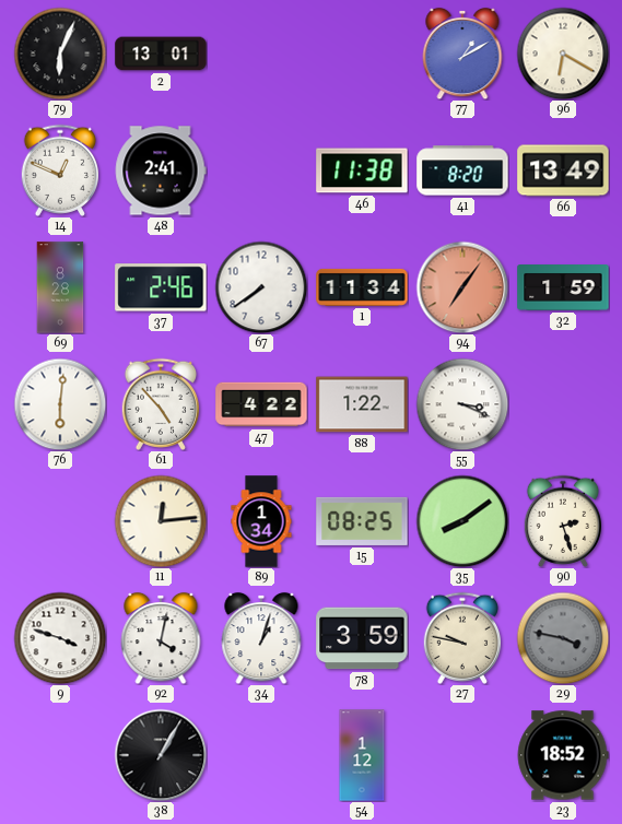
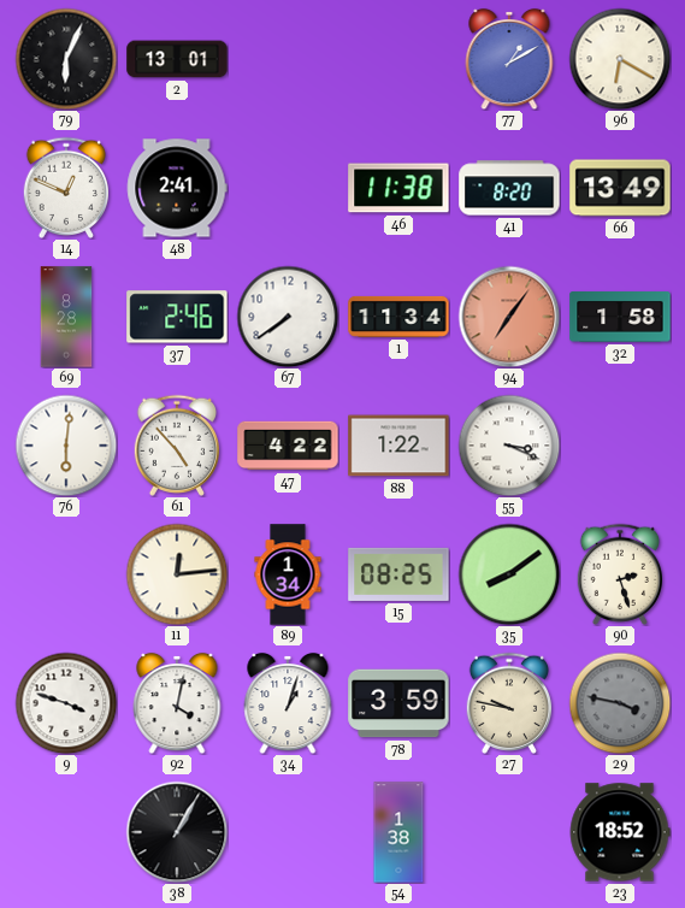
32: 1:59 -> 1:58 (620, 318)
54: 1:12 -> 1:38 (398, 832)
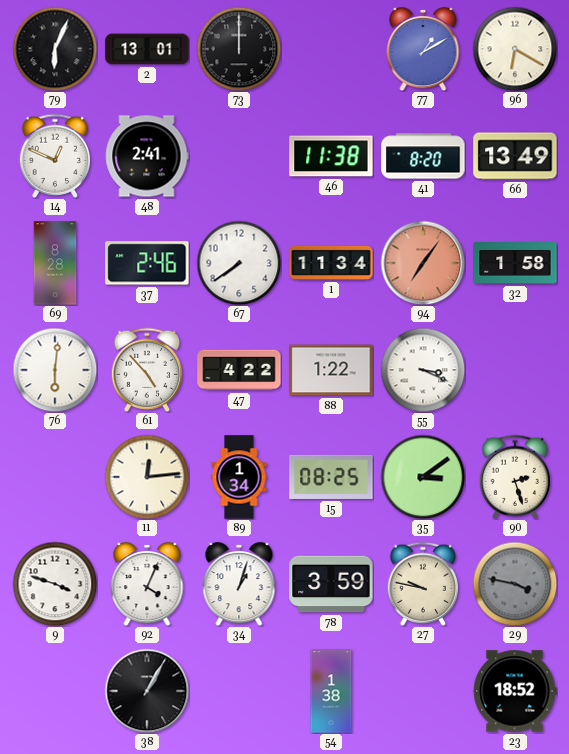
73: none -> 12:00 (239, 49)
35: 8:09 -> 3:09 (423, 477)
92: 4:02 -> 4:04 (147, 584)
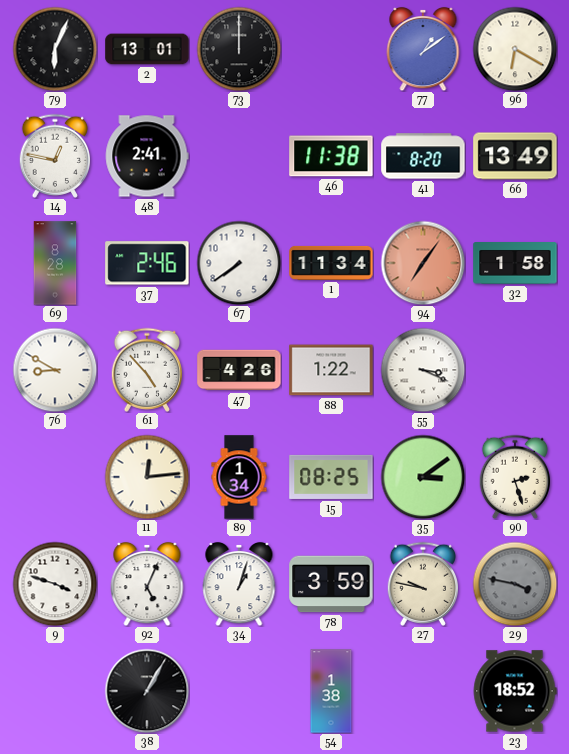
77: 1:10 -> 1:09 (423, 49)
14: 12:49 -> 12:47 (54, 156)
76: 6:01 -> 8:50 (55, 370)
47: 4:22 -> 4:26 (239, 370)
92: 4:04 -> 5:04 (147, 584)
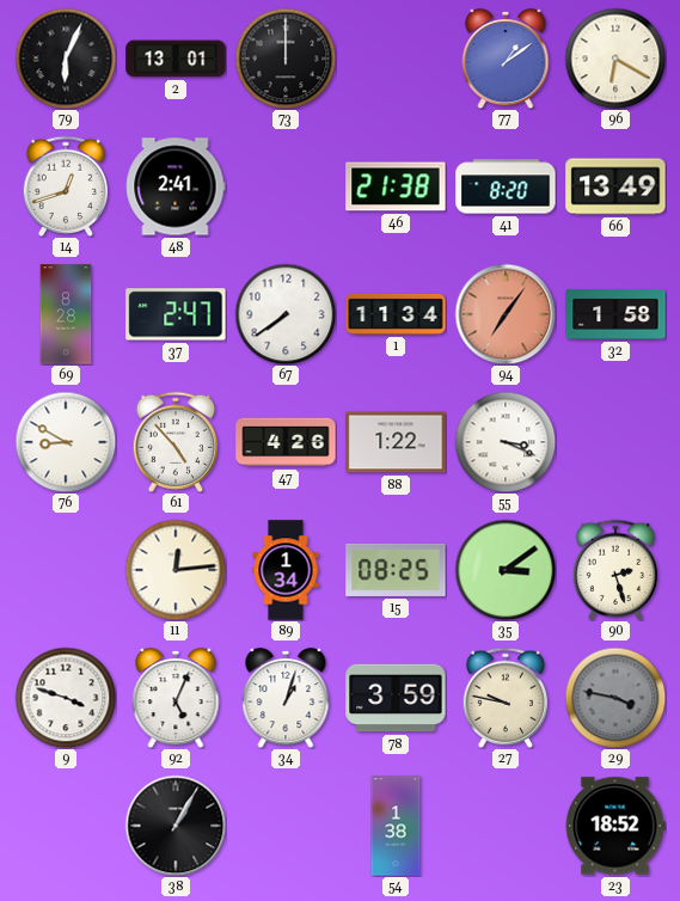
14: 12:47 -> 12:42 (65, 186)
46: 11:38 -> 21:38 (396, 186)
37: 2:46 -> 2:47 (176, 314)
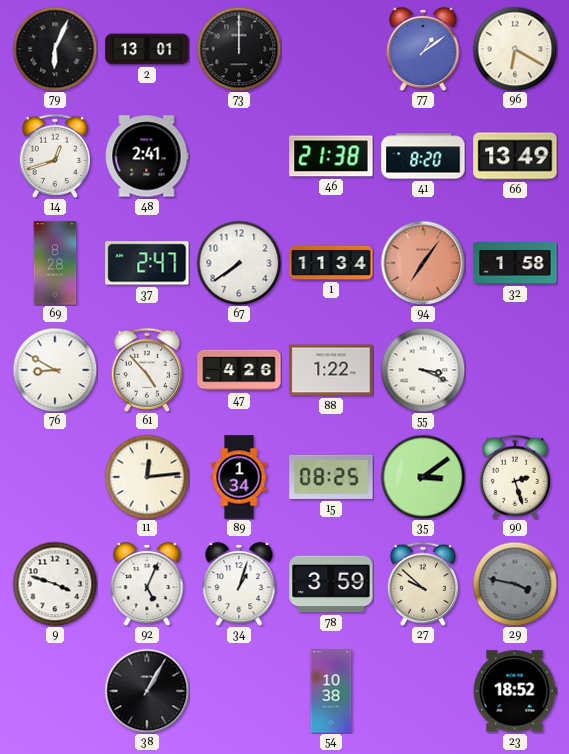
27: 9:47 -> 9:52 (422, 584)
54: 1:38 -> 10:38 (331, 691)
